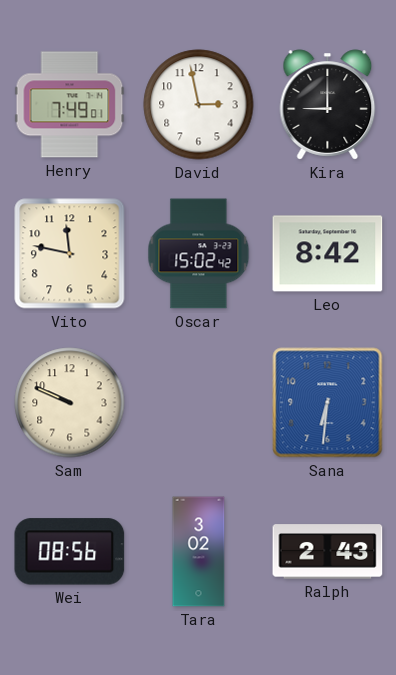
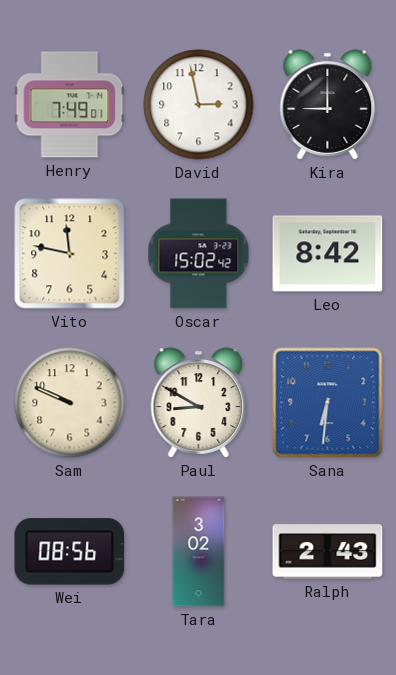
Paul: none -> 8:50 (199, 403)
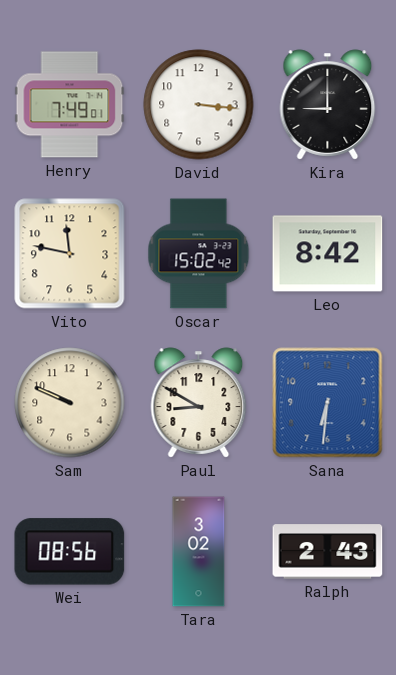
David: 2:58 -> 3:16 (199, 105)
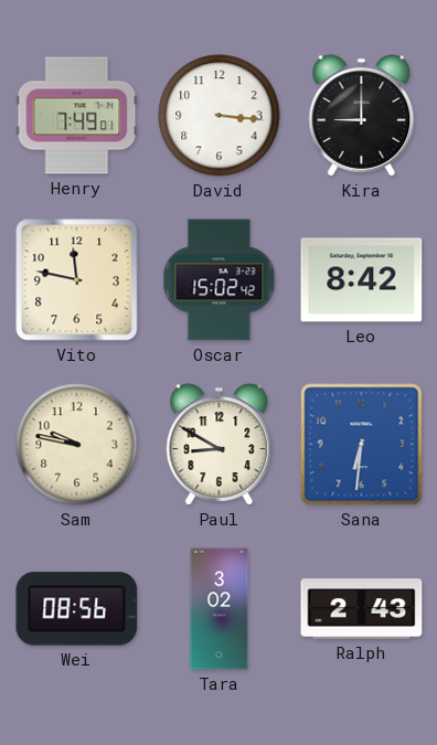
Sam: 9:49 -> 9:47 (77, 445)
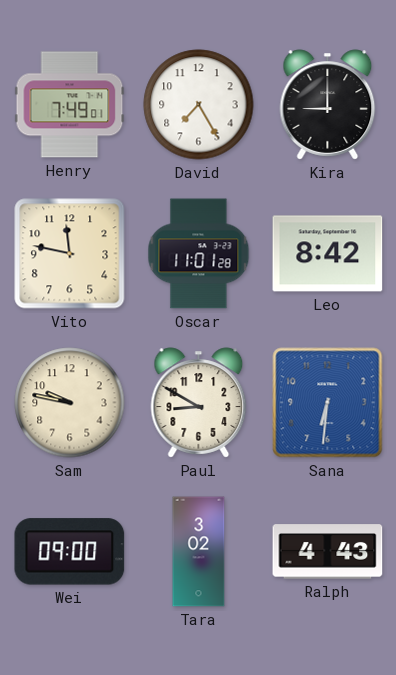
David: 3:16 -> 7:25 (199, 105)
Oscar: 15:02 -> 11:01 (199, 254)
Wei: 08:56 -> 09:00 (70, 552)
Ralph: 2:43 -> 4:43 (328, 552)
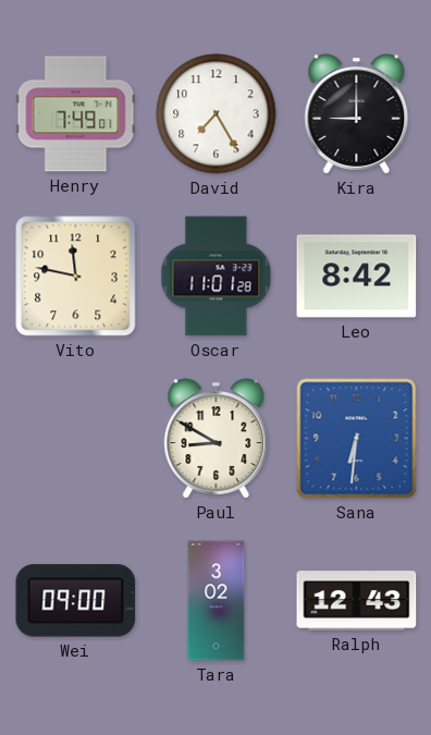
Sam: 9:47 -> none (70, 403)
Ralph: 4:43 -> 12:43 (357, 601)
